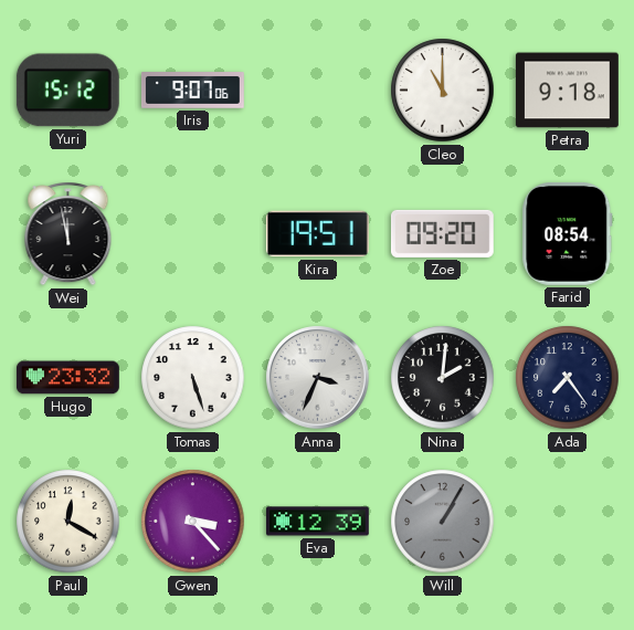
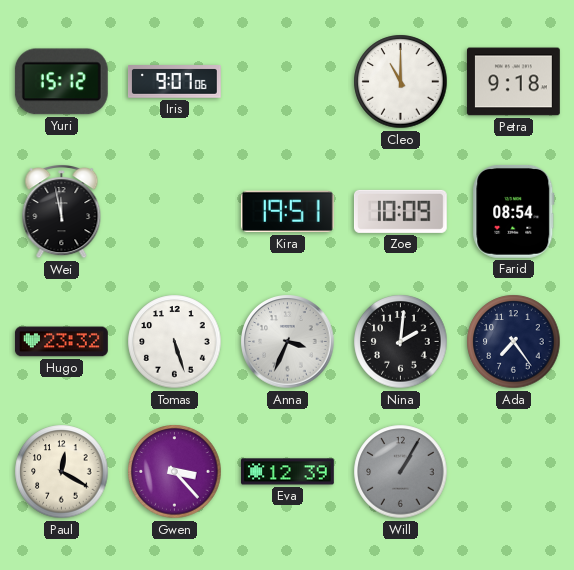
Zoe: 09:20 -> 10:09 (400, 211)
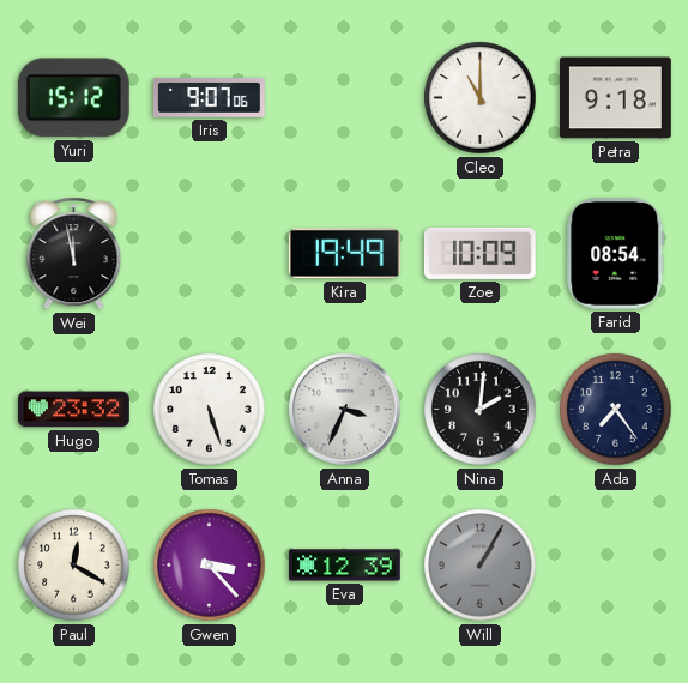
Kira: 19:51 -> 19:49 (344, 254)
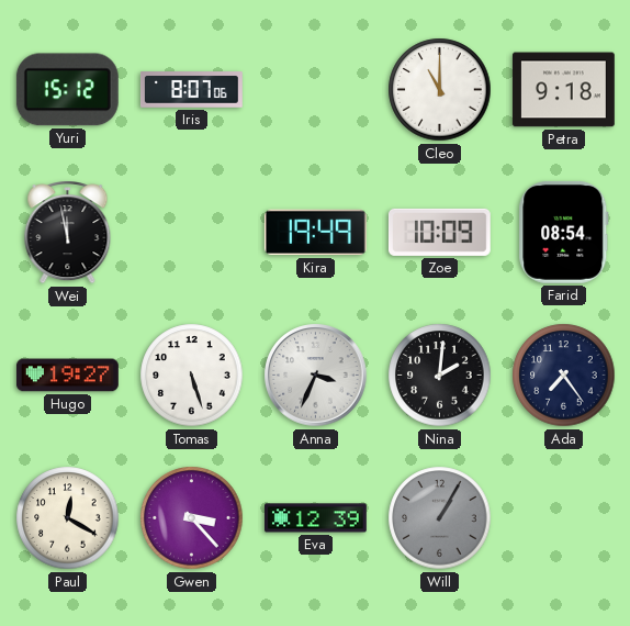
Iris: 9:07 -> 8:07 (192, 90)
Hugo: 23:32 -> 19:27 (67, 376)
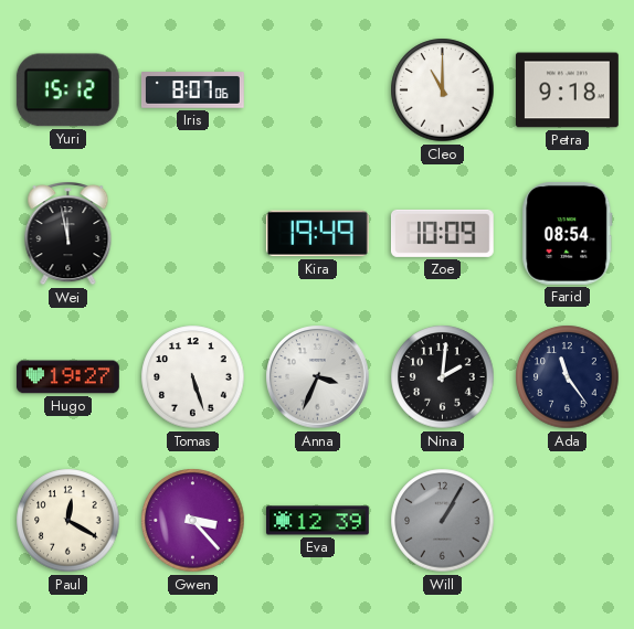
Ada: 7:24 -> 11:24 (568, 377)
